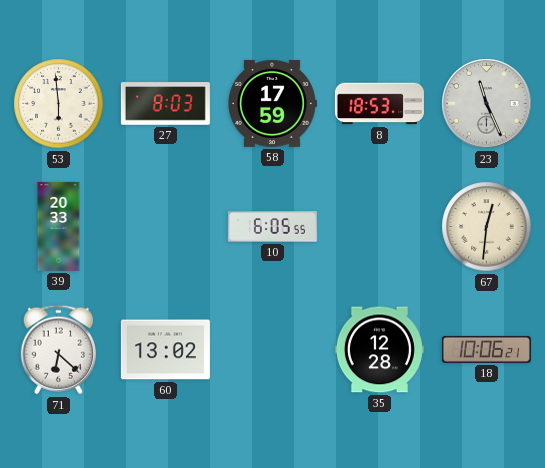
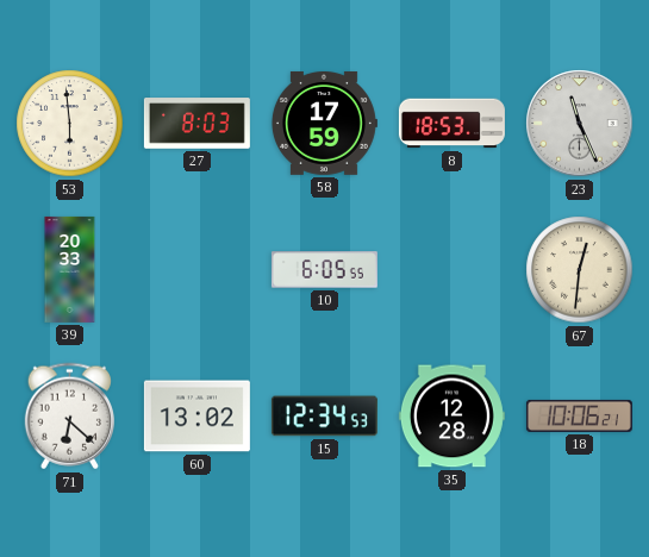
15: none -> 12:34 (324, 417)
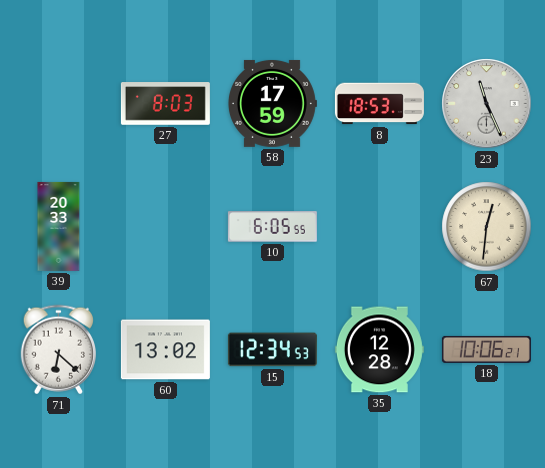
53: 5:59 -> none (70, 124)
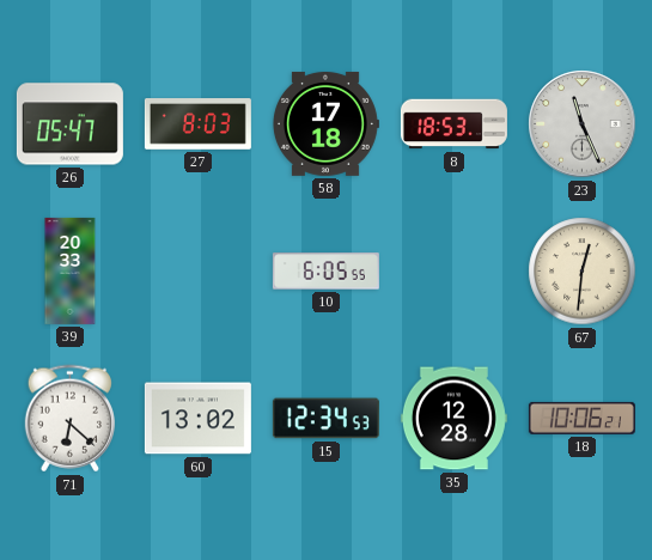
26: none -> 05:47 (69, 124)
58: 17:59 -> 17:18 (325, 123)
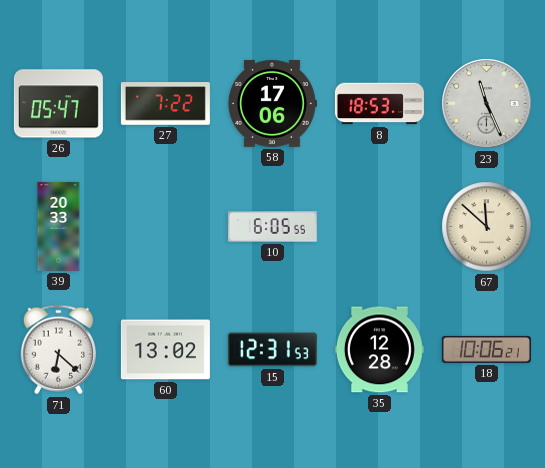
27: 8:03 -> 7:22 (165, 104)
58: 17:18 -> 17:06 (272, 103)
67: 12:31 -> 11:52 (487, 227)
15: 12:34 -> 12:31 (272, 350)
